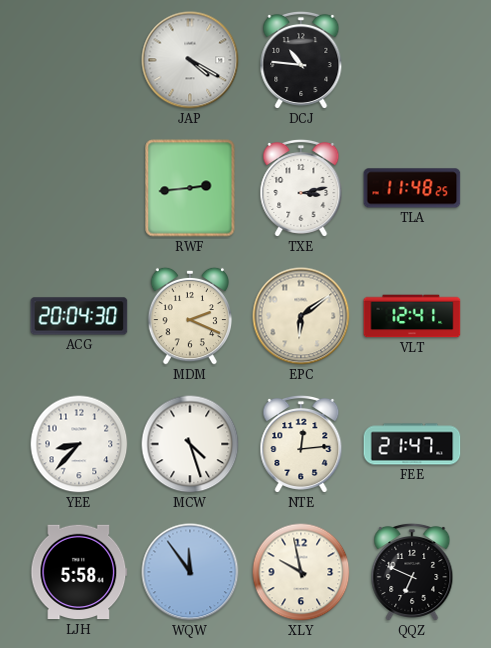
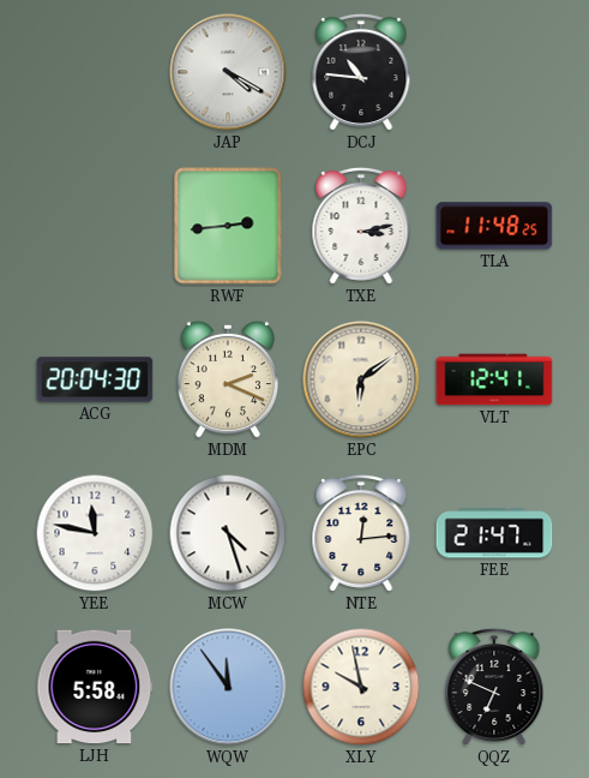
YEE: 8:37 -> 11:47 (95, 533)
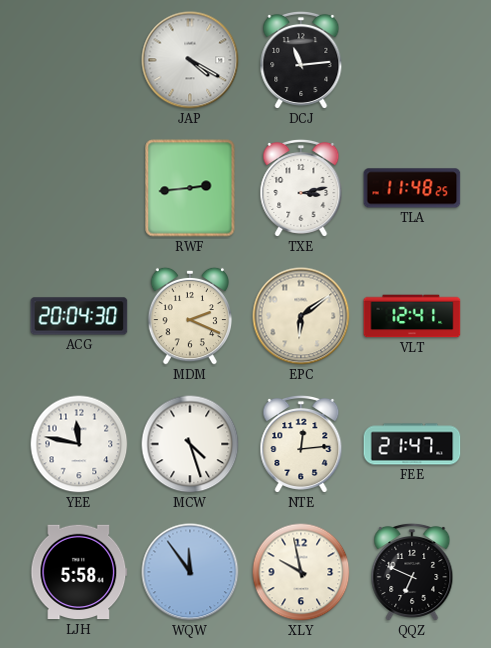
DCJ: 10:46 -> 11:14 (301, 60)
